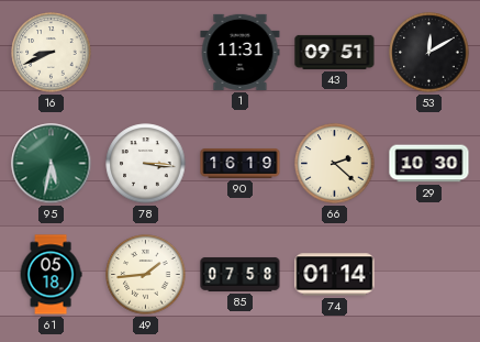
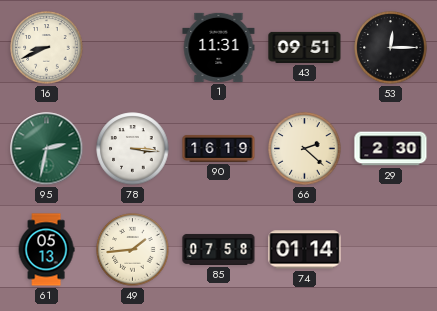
53: 12:10 -> 12:15 (391, 48)
95: 5:32 -> 2:32 (47, 149)
29: 10:30 -> 2:30 (391, 149)
61: 05:18 -> 05:13 (46, 250)
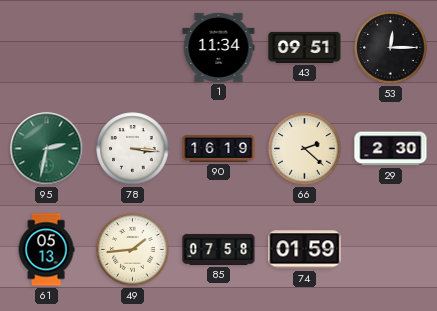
16: 8:41 -> none (47, 48)
1: 11:31 -> 11:34 (219, 47)
74: 01:14 -> 01:59 (305, 250)
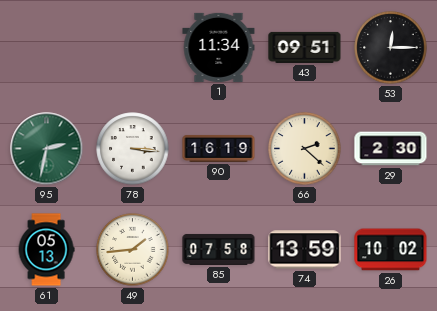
74: 01:59 -> 13:59 (305, 250)
26: none -> 10:02 (391, 250)
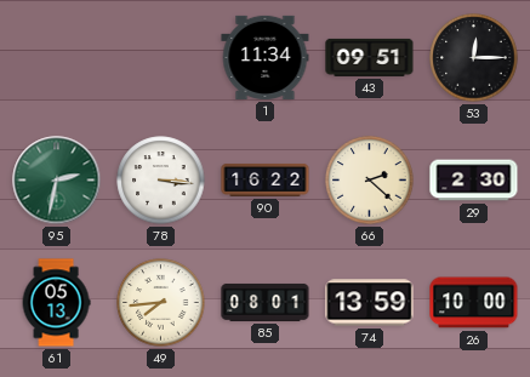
90: 16:19 -> 16:22 (266, 179)
49: 1:44 -> 7:44 (161, 303)
85: 07:58 -> 08:01 (266, 302)
26: 10:02 -> 10:00 (474, 303)
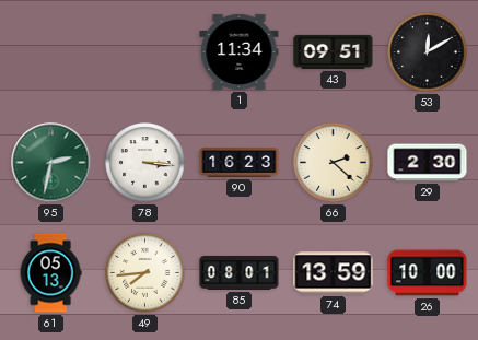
53: 12:15 -> 12:10 (428, 52)
90: 16:22 -> 16:23 (240, 162)
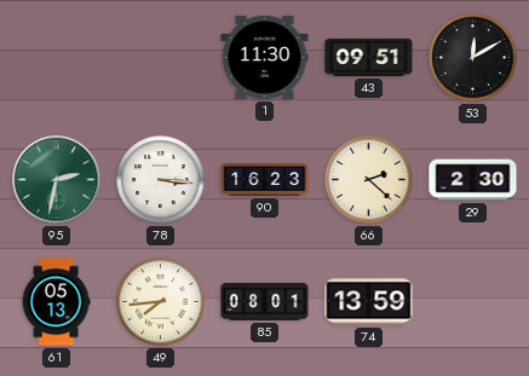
1: 11:34 -> 11:30 (265, 57)
26: 10:00 -> none (428, 273)
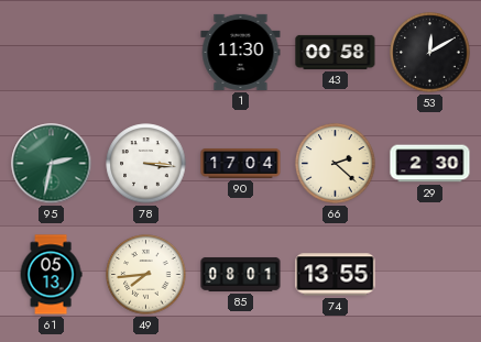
43: 09:51 -> 00:58 (336, 52)
90: 16:23 -> 17:04 (241, 163)
74: 13:59 -> 13:55 (336, 275)
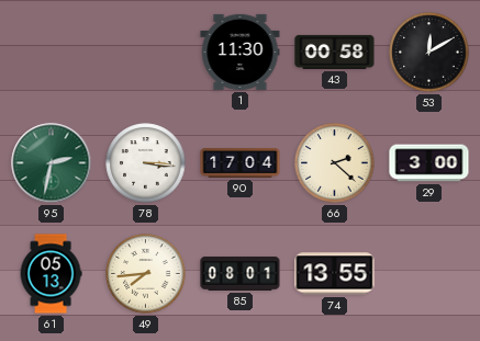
29: 2:30 -> 3:00 (429, 163)
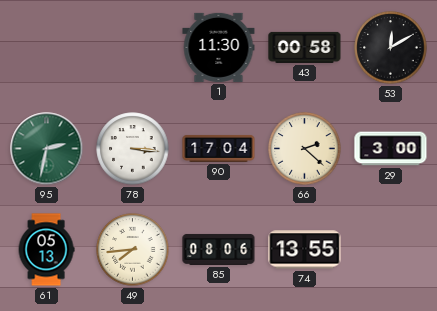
85: 08:01 -> 08:06 (219, 249)
